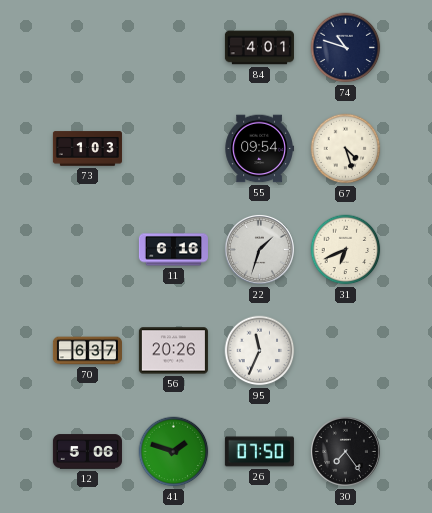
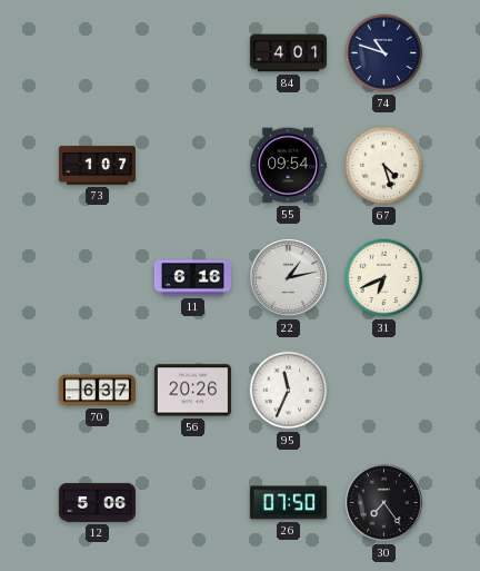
73: 1:03 -> 1:07 (97, 166)
22: 1:33 -> 1:13 (288, 277)
41: 1:48 -> none (174, 452)
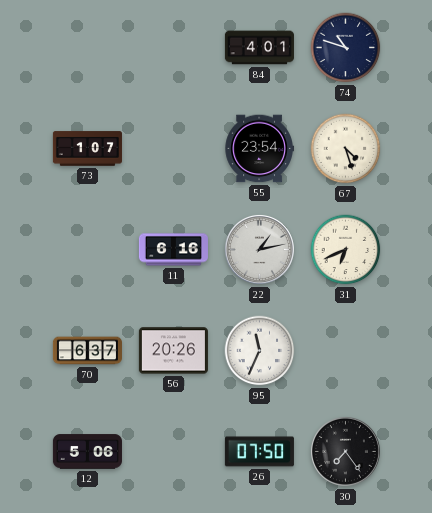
55: 09:54 -> 23:54 (259, 149)
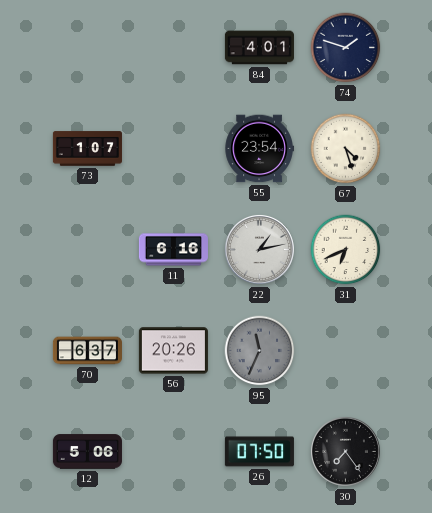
74: 10:48 -> 1:48 (346, 48)
95 dial: white -> grey (260, 351)
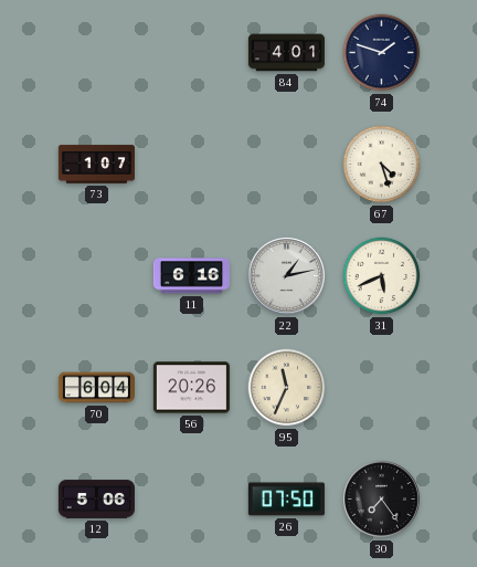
55: 23:54 -> none (259, 149)
31: 6:41 -> 5:41 (382, 276)
70: 6:37 -> 6:04 (96, 388)
95 dial: grey -> cream (287, 388)
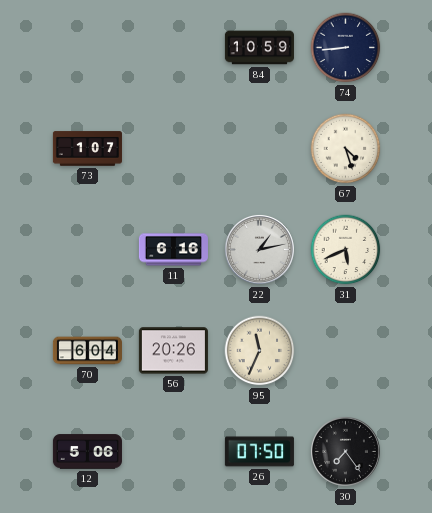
84: 4:01 -> 10:59 (259, 48)
74: 1:48 -> 8:44 (346, 48)
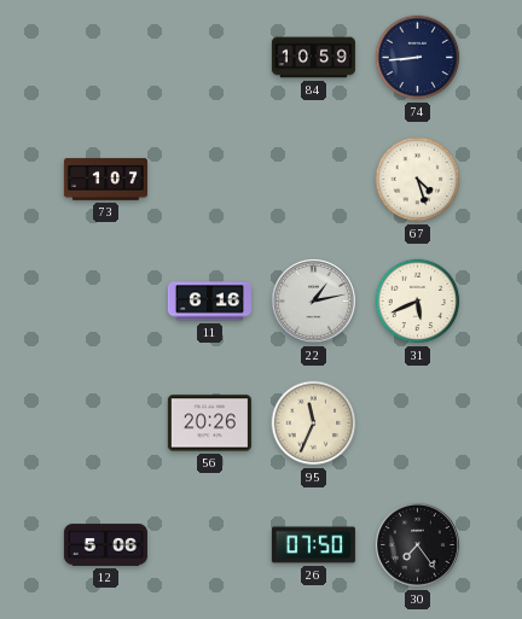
70: 6:04 -> none (87, 351)
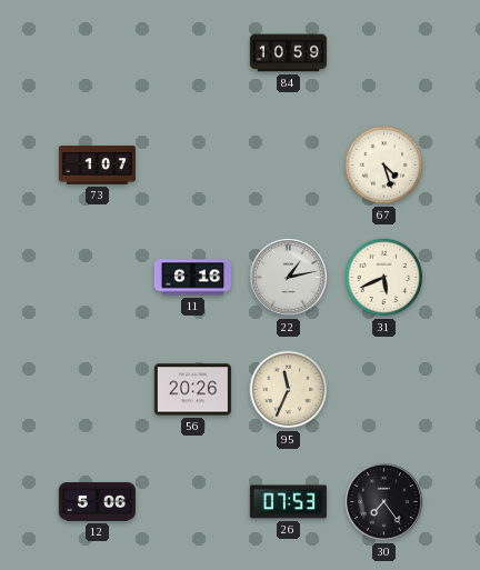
74: 8:44 -> none (418, 58)
26: 07:50 -> 07:53 (288, 502)
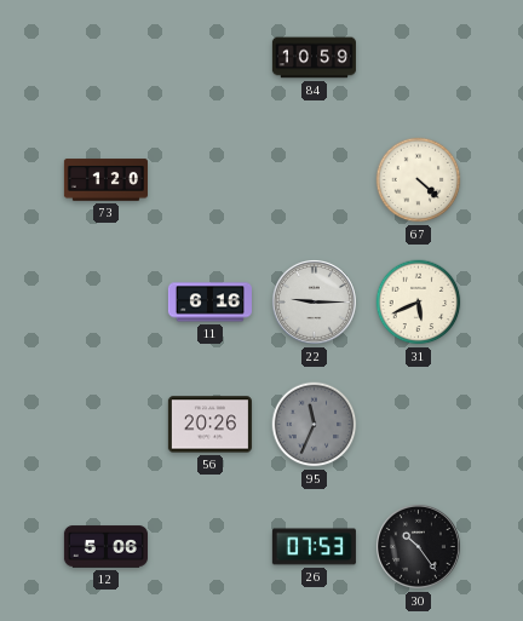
73: 1:07 -> 1:20 (105, 180)
67: 4:27 -> 4:22 (419, 180)
22: 1:13 -> 9:15 (314, 301)
95 dial: cream -> grey (315, 425)
30: 7:24 -> 10:24 (418, 546)
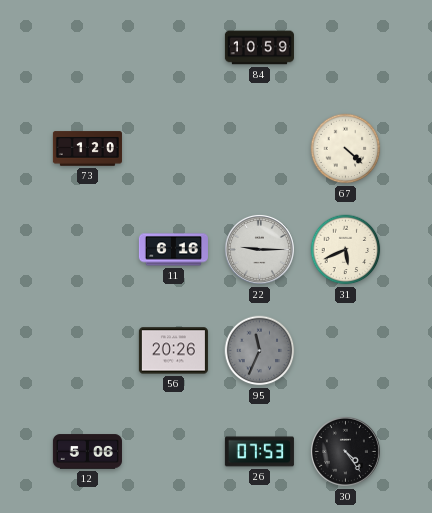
30: 10:24 -> 4:24 (345, 451)
